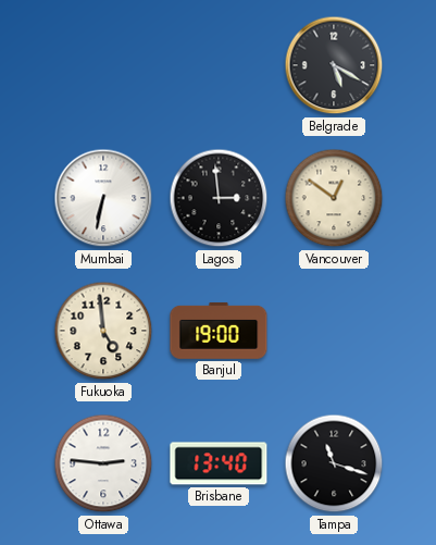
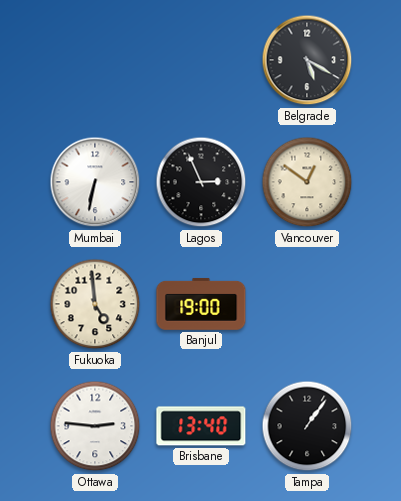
Lagos: 2:59 -> 2:56 (201, 182)
Tampa: 11:18 -> 1:06 (307, 426)
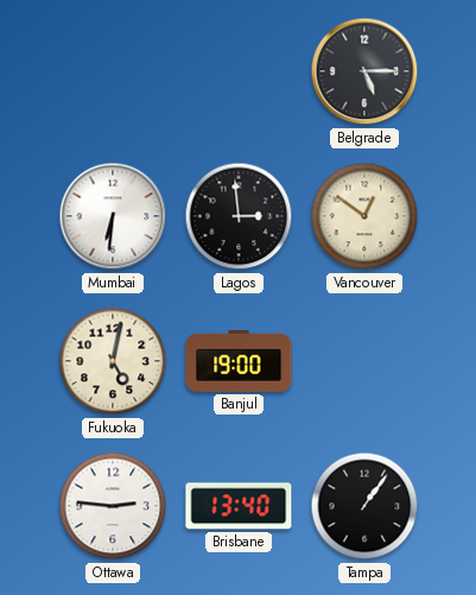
Belgrade: 5:20 -> 5:15 (364, 71)
Mumbai: 6:32 -> 6:31 (113, 216)
Lagos: 2:56 -> 2:59 (239, 216)
Fukuoka: 4:59 -> 5:02 (113, 361)
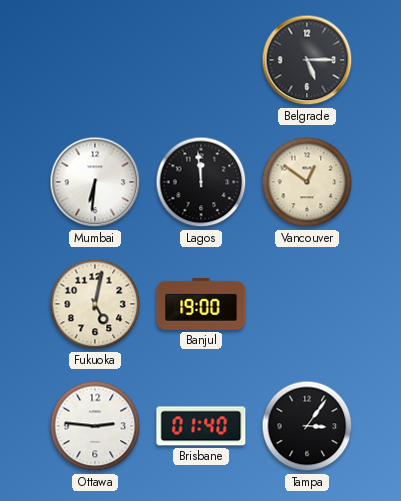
Lagos: 2:59 -> 11:59 (201, 182)
Brisbane: 13:40 -> 01:40 (201, 426)
Tampa: 1:06 -> 3:06 (307, 426)
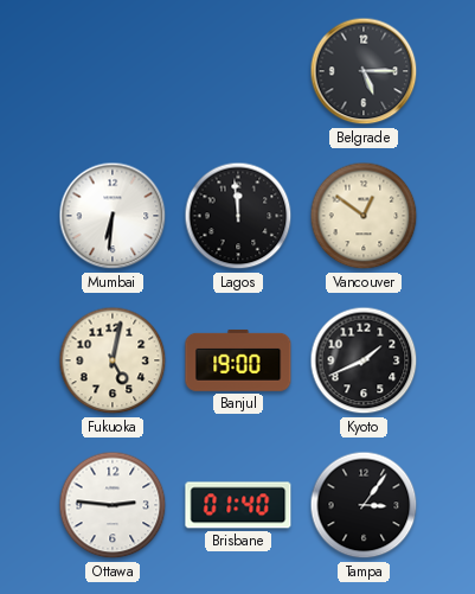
Kyoto: none -> 1:41 (364, 360)
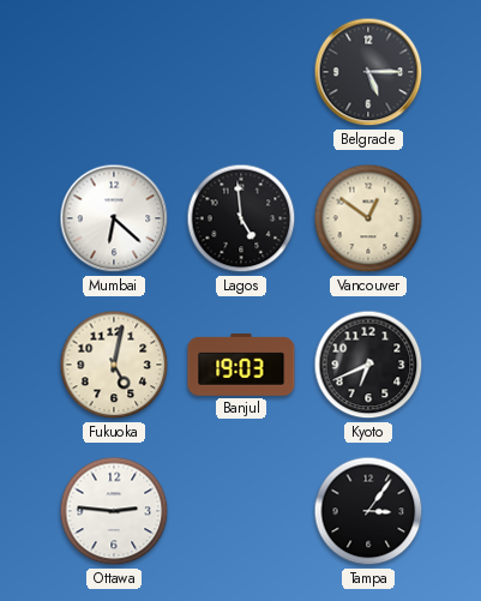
Mumbai: 6:31 -> 6:22 (114, 218)
Lagos: 11:59 -> 4:59 (241, 218)
Banjul: 19:00 -> 19:03 (241, 365)
Kyoto: 1:41 -> 6:41 (368, 365)
Brisbane: 01:40 -> none (238, 505)
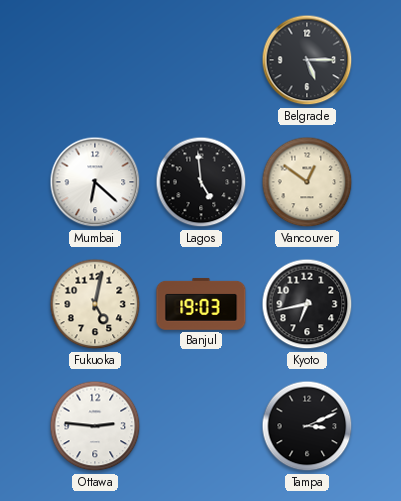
Kyoto: 6:41 -> 6:43 (307, 304)
Tampa: 3:06 -> 3:11 (307, 426)
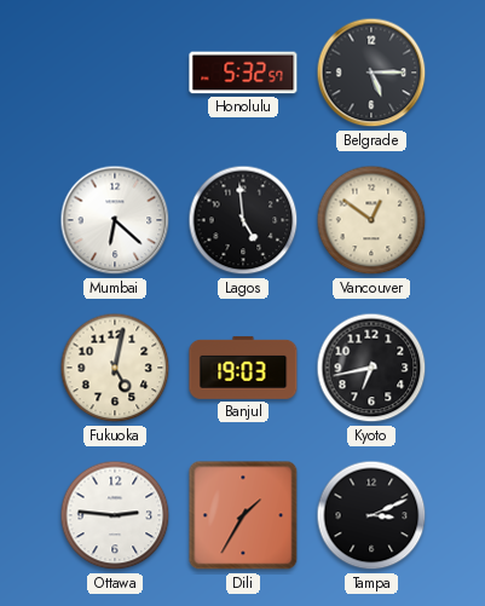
Honolulu: none -> 5:32 (243, 73)
Dili: none -> 1:35 (243, 515)
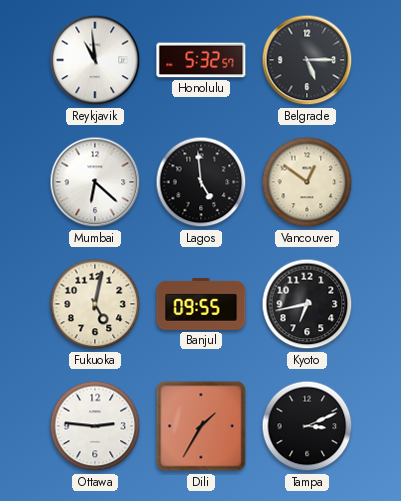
Reykjavik: none -> 10:59 (95, 60)
Banjul: 19:03 -> 09:55 (201, 304)
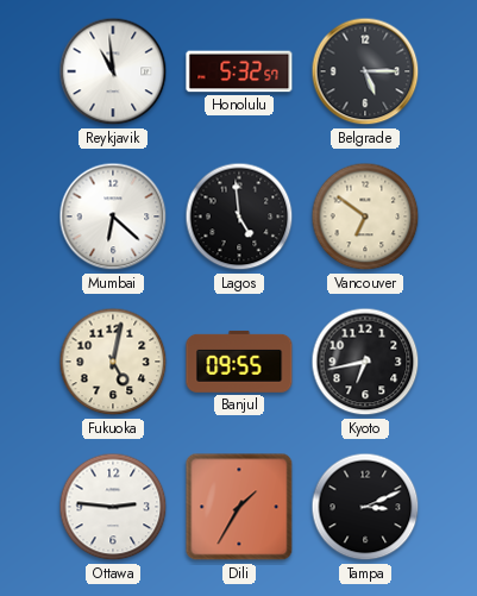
Vancouver: 12:51 -> 6:51 (365, 217)
